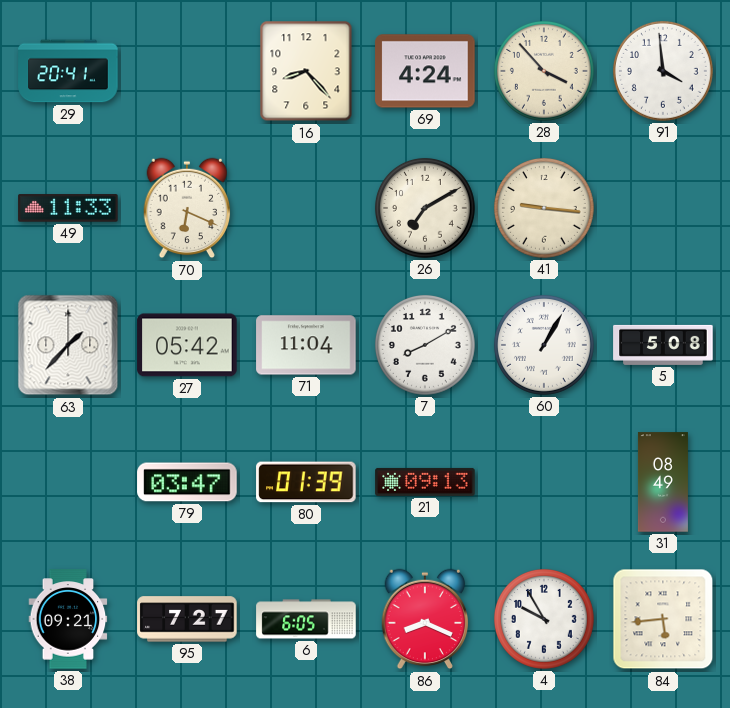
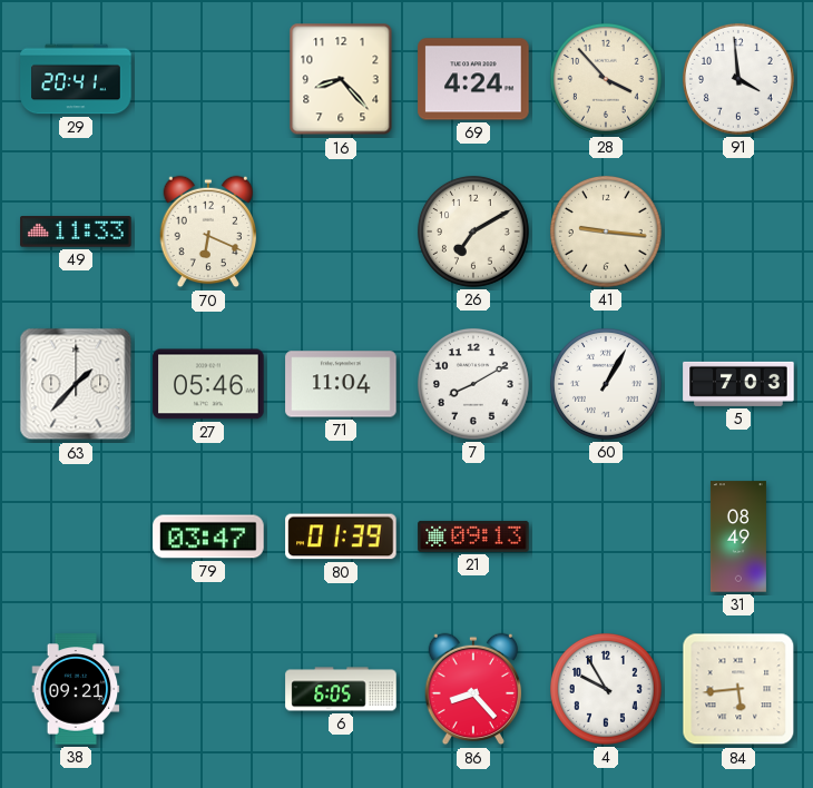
27: 05:42 -> 05:46 (208, 384)
5: 5:08 -> 7:03 (738, 384)
95: 7:27 -> none (187, 619)
86: 8:19 -> 8:23 (473, 689)
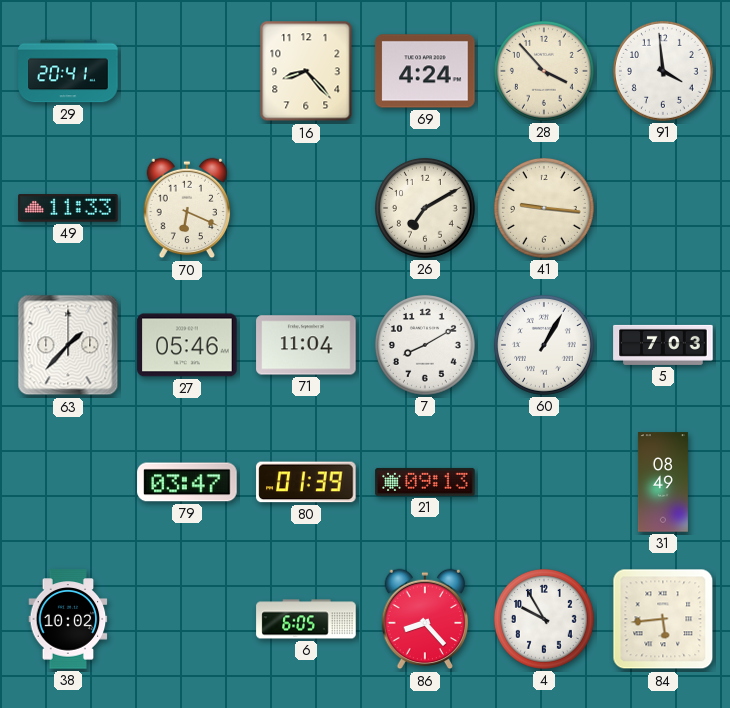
38: 09:21 -> 10:02 (68, 619)
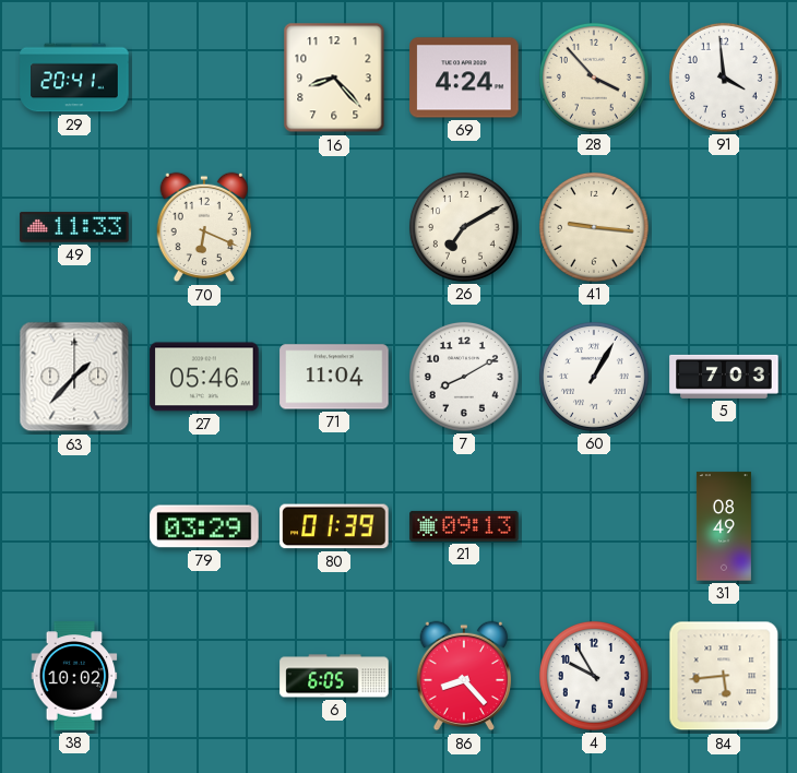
79: 03:47 -> 03:29 (204, 526)
